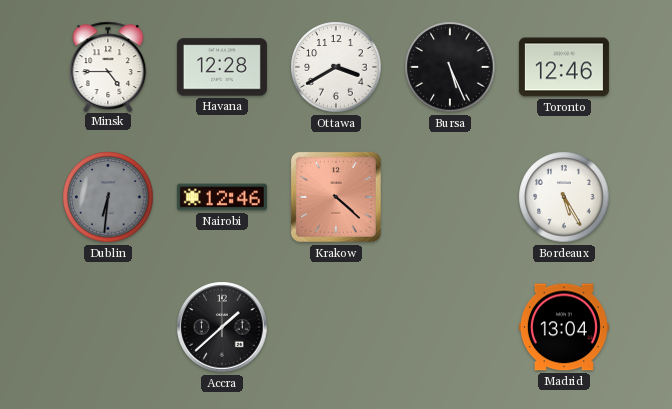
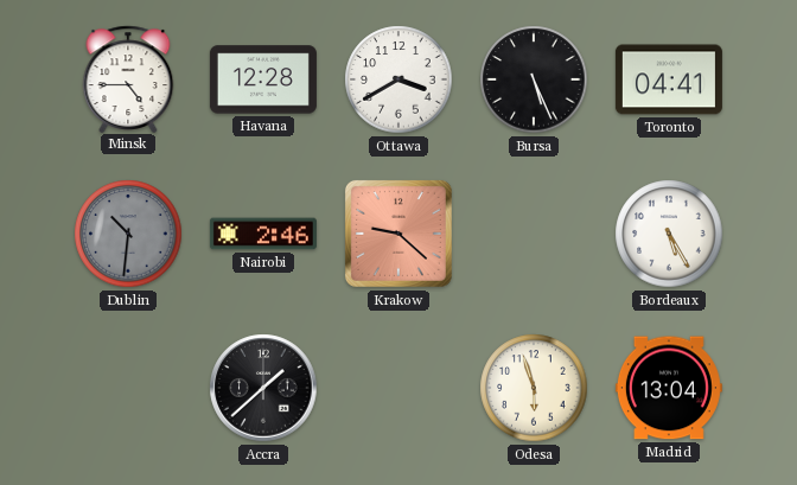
Toronto: 12:46 -> 04:41 (669, 79)
Dublin: 6:31 -> 10:31 (128, 234)
Nairobi: 12:46 -> 2:46 (263, 234)
Krakow: 4:22 -> 9:22 (398, 234)
Odesa: none -> 5:57 (534, 388)
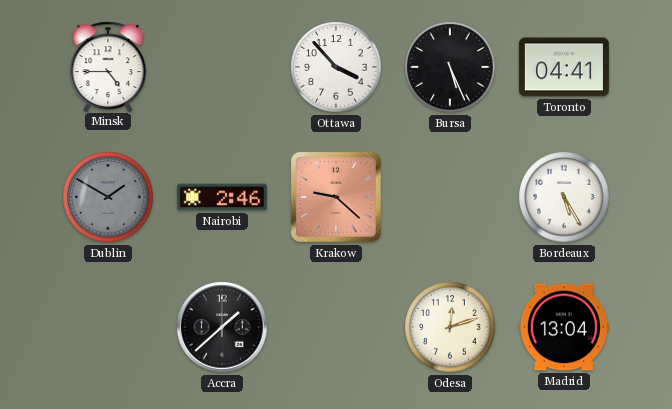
Havana: 12:28 -> none (263, 79)
Ottawa: 3:40 -> 3:53 (336, 67)
Dublin: 10:31 -> 1:50 (108, 197)
Odesa: 5:57 -> 12:12 (450, 327)
